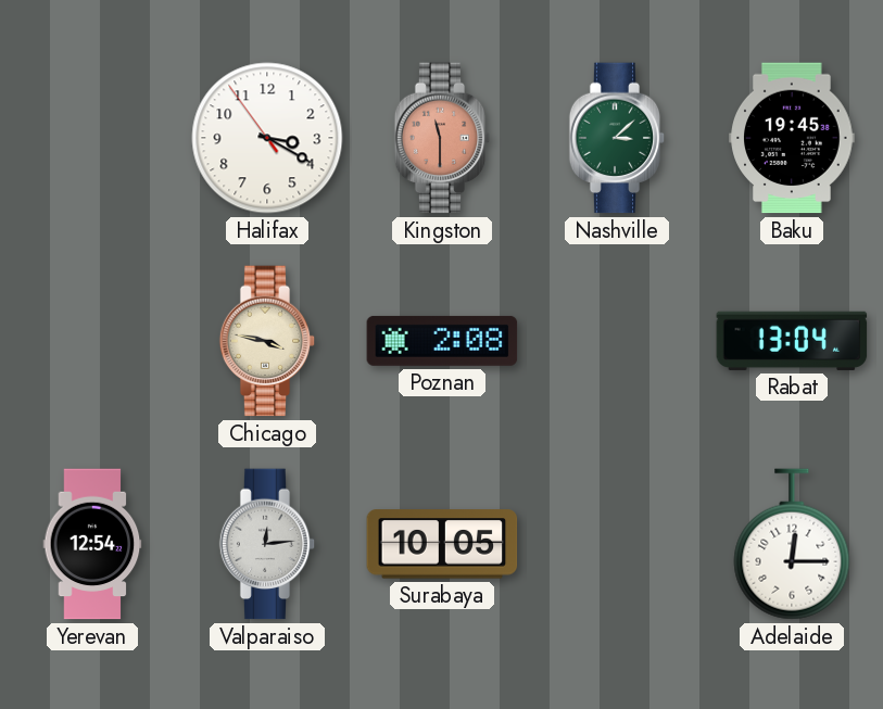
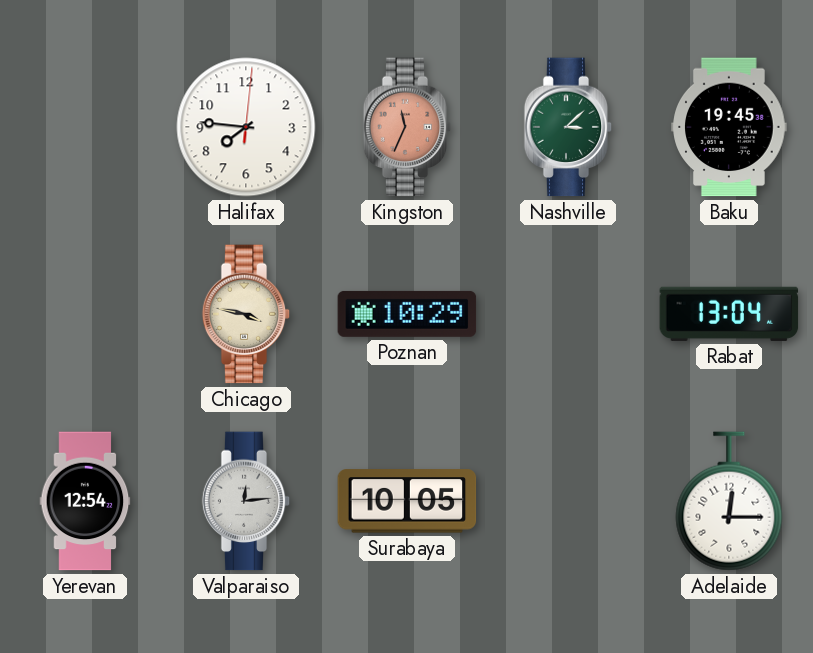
Halifax: 3:19 -> 7:46 (246, 127)
Kingston: 11:30 -> 11:34 (407, 127)
Poznan: 2:08 -> 10:29 (407, 314)
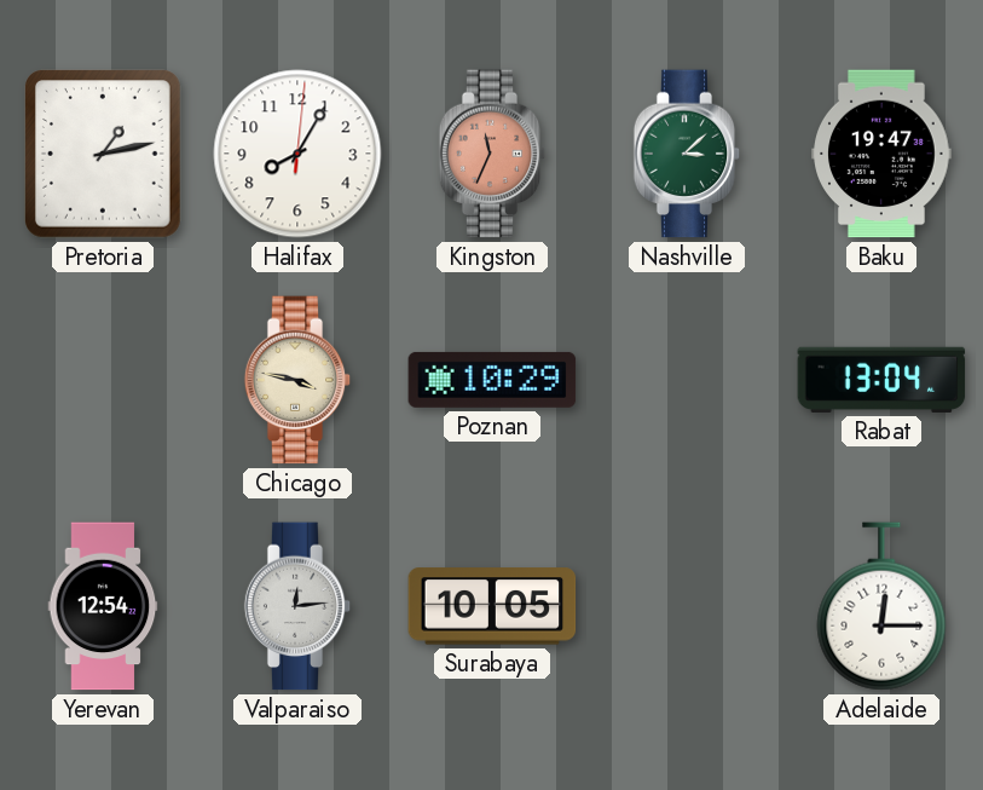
Pretoria: none -> 1:13 (104, 154)
Halifax: 7:46 -> 8:05 (297, 154)
Baku: 19:45 -> 19:47 (881, 154)
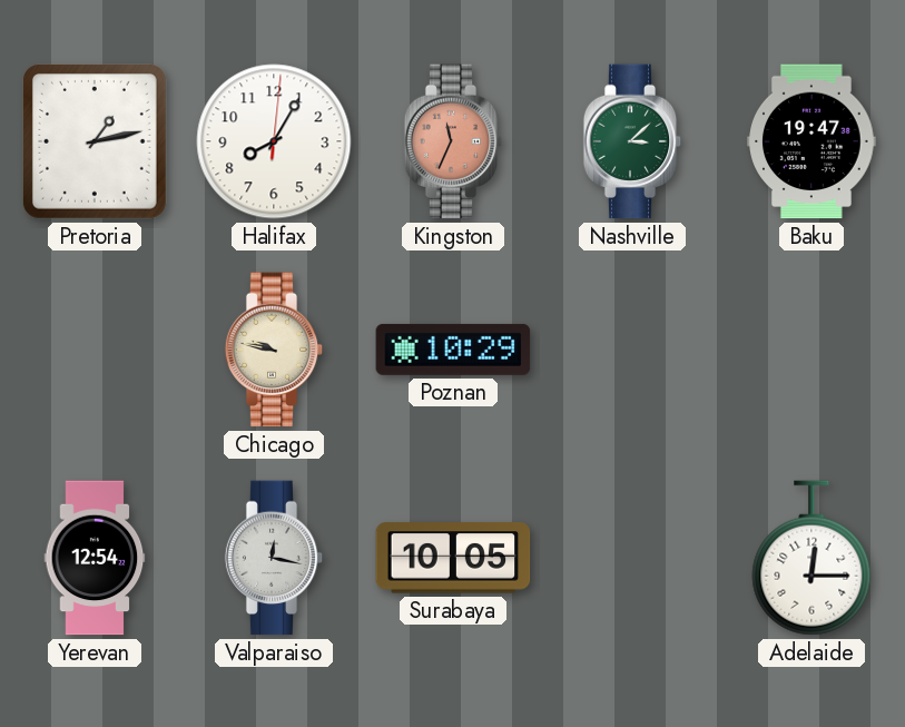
Chicago: 3:47 -> 9:47 (274, 350)
Rabat: 13:04 -> none (881, 380)
Valparaiso: 12:14 -> 12:17 (274, 558)
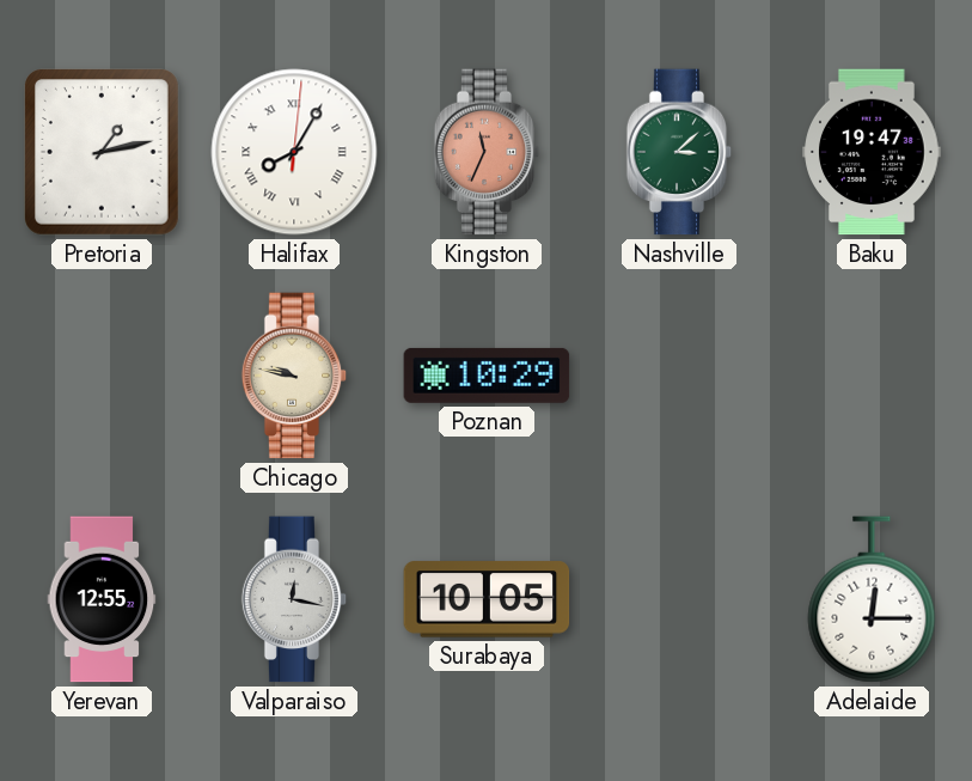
Halifax numerals: Arabic -> Roman (294, 152)
Yerevan: 12:54 -> 12:55 (102, 599)
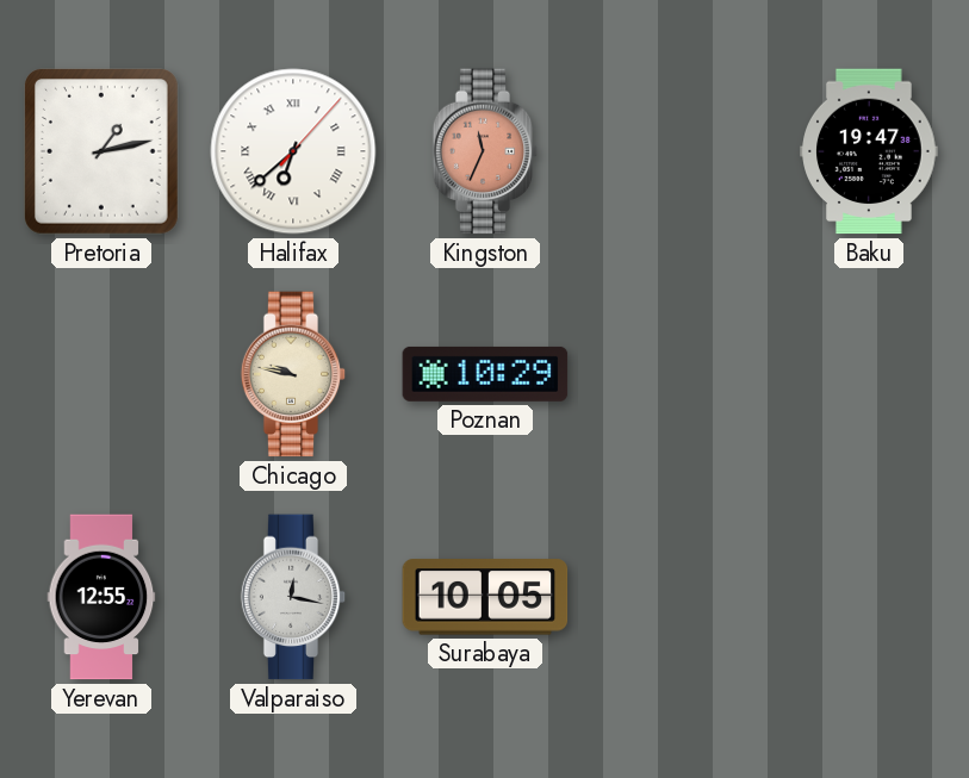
Halifax: 8:05 -> 6:38 (293, 151)
Nashville: 3:08 -> none (679, 152)
Adelaide: 12:15 -> none (872, 599)
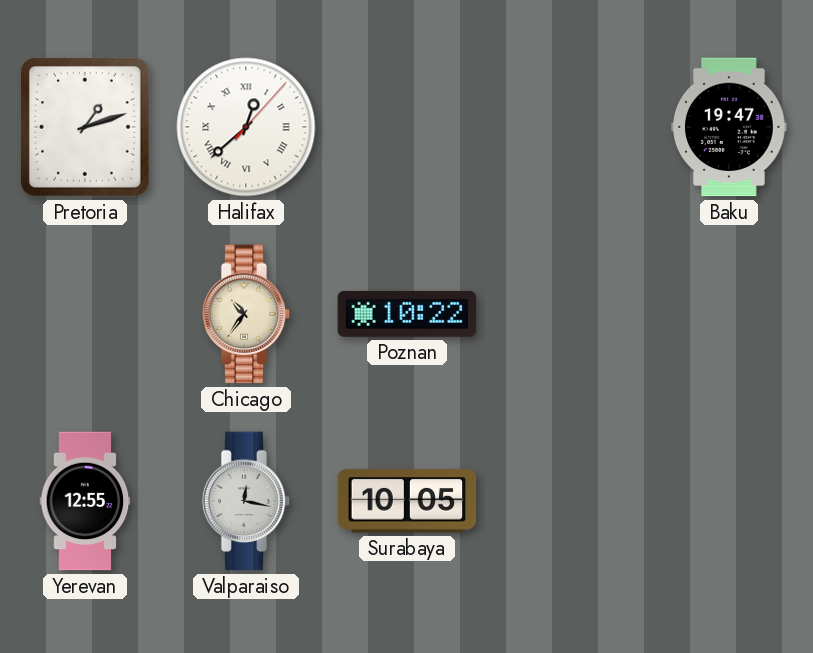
Pretoria: 1:13 -> 1:12 (86, 127)
Halifax: 6:38 -> 12:38 (246, 127)
Kingston: 11:34 -> none (485, 151)
Chicago: 9:47 -> 10:36 (246, 314)
Poznan: 10:29 -> 10:22 (407, 314)
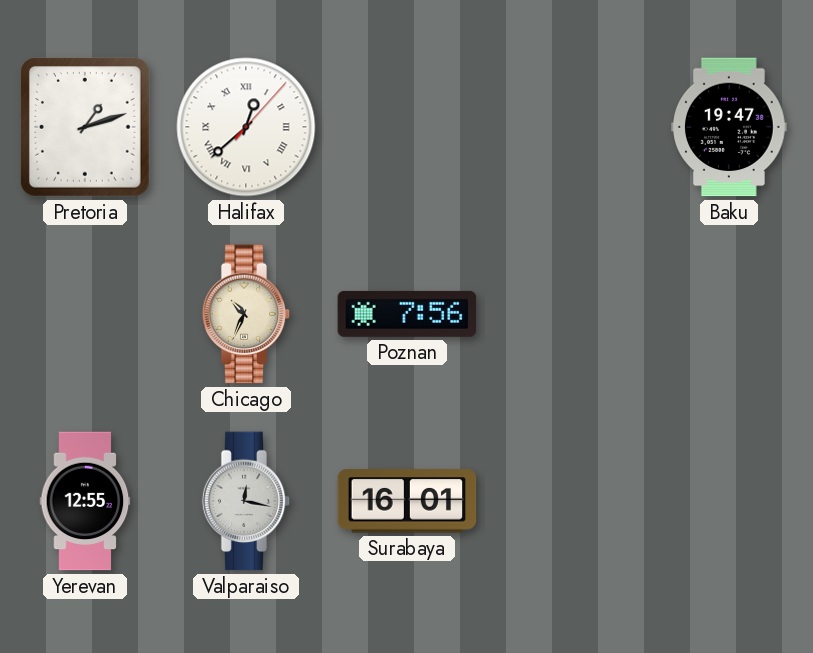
Chicago: 10:36 -> 10:34 (246, 314)
Poznan: 10:22 -> 7:56 (407, 314)
Surabaya: 10:05 -> 16:01 (407, 501)
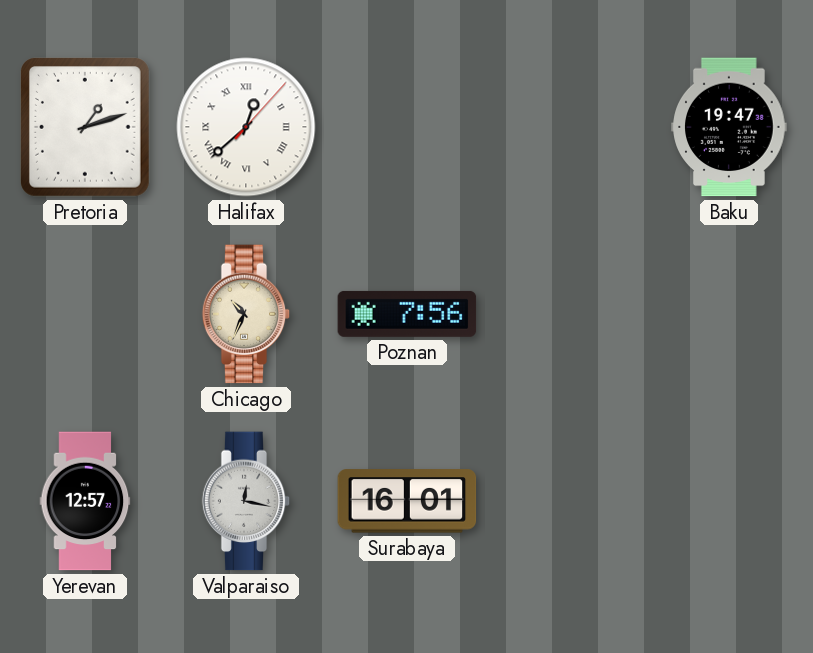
Yerevan: 12:55 -> 12:57 (85, 501)
